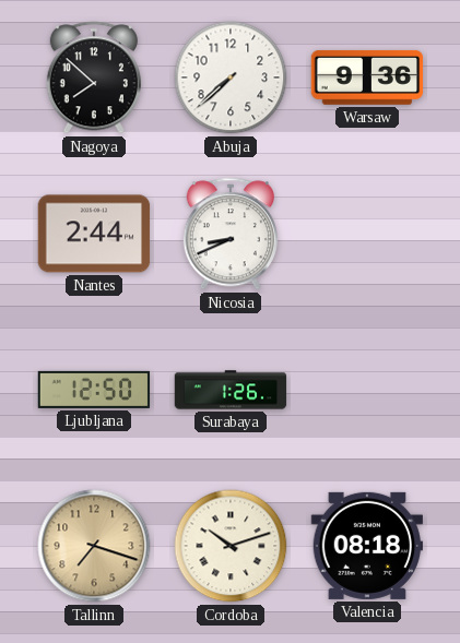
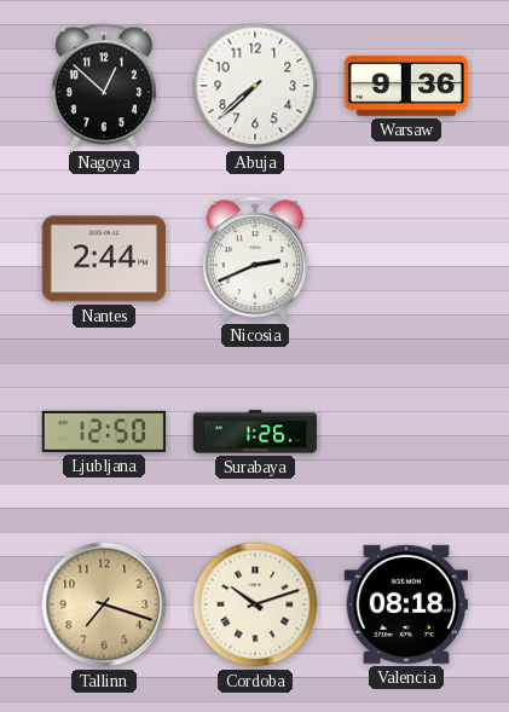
Nagoya: 7:52 -> 12:52 (104, 86)
Nicosia: 8:41 -> 2:41 (255, 259)
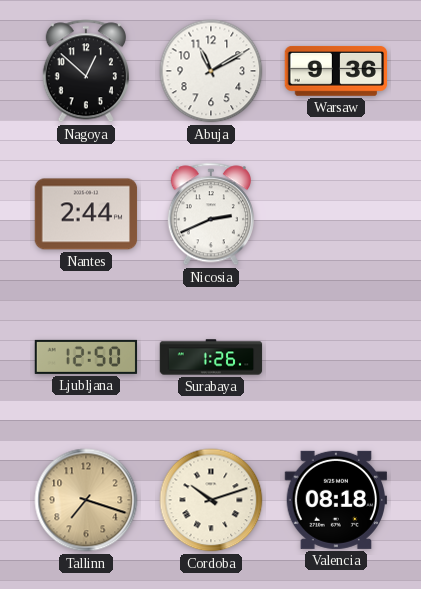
Abuja: 7:38 -> 11:10 (211, 71)
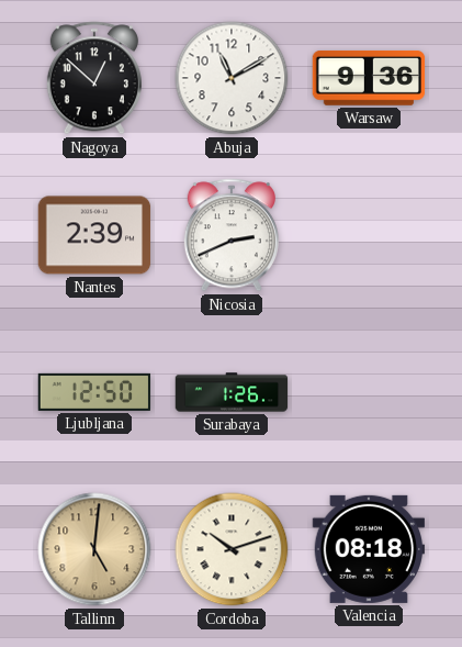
Nantes: 2:44 -> 2:39 (94, 235)
Tallinn: 7:18 -> 5:01 (94, 549)
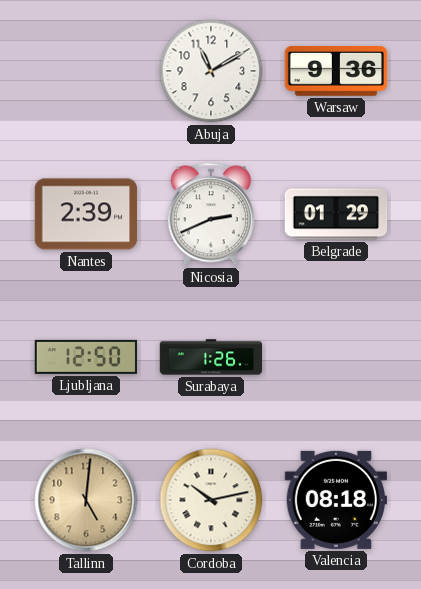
Nagoya: 12:52 -> none (94, 78)
Belgrade: none -> 01:29 (336, 214)
Cordoba: 10:12 -> 10:13 (211, 500)
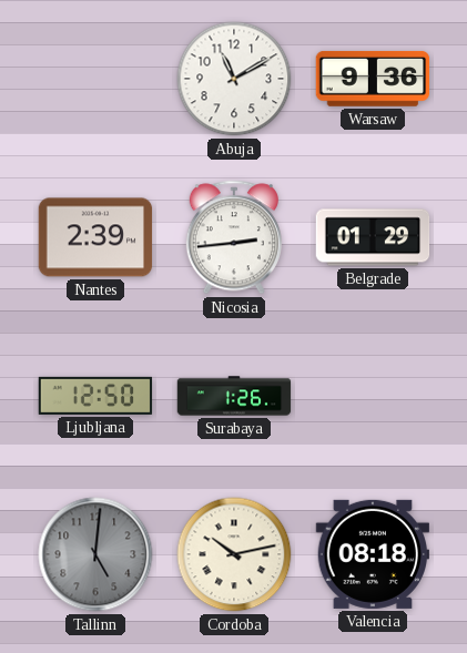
Nicosia: 2:41 -> 2:44 (234, 237)
Tallinn dial: champagne -> grey (95, 554)
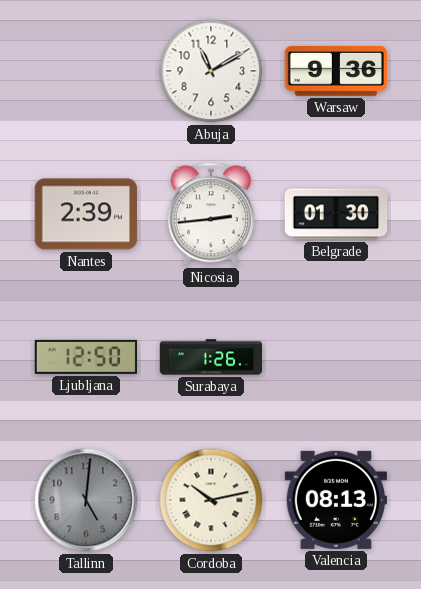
Belgrade: 01:29 -> 01:30 (336, 214)
Valencia: 08:18 -> 08:13 (335, 500)
